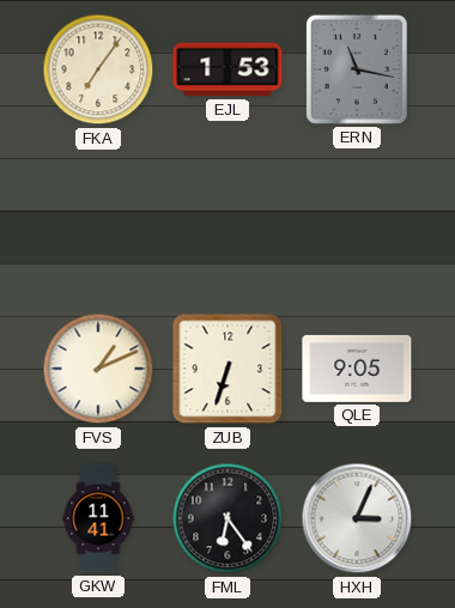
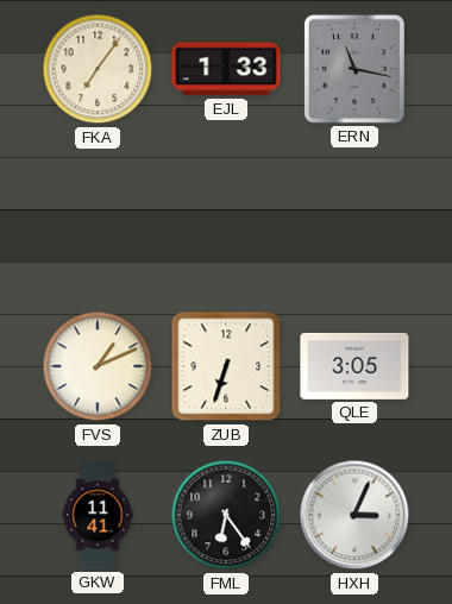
EJL: 1:53 -> 1:33 (226, 69)
QLE: 9:05 -> 3:05 (354, 366)
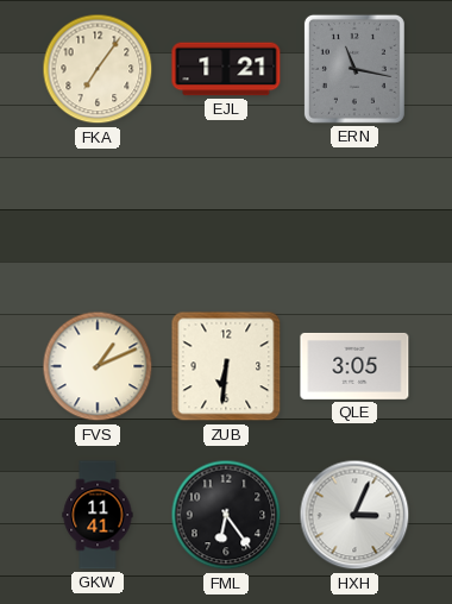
EJL: 1:33 -> 1:21 (226, 69)
ZUB: 6:33 -> 6:31 (226, 366)
